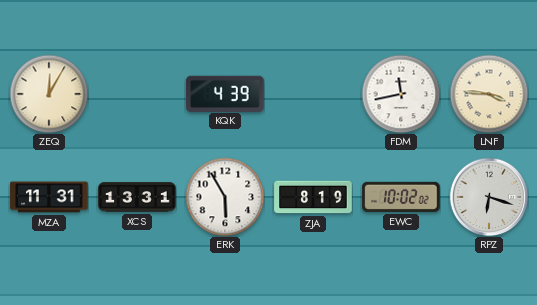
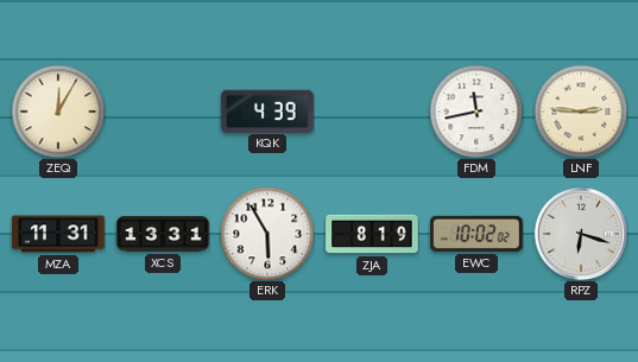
LNF: 3:46 -> 2:46 (581, 112)
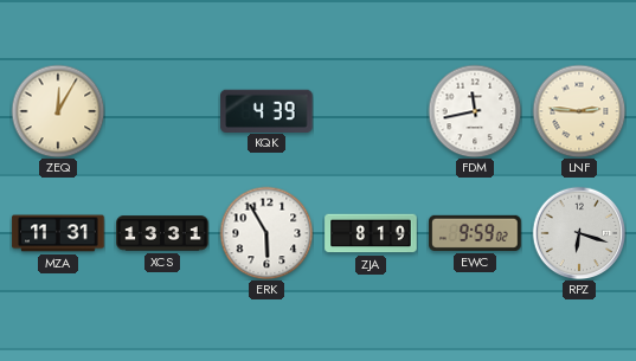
EWC: 10:02 -> 9:59 (475, 233)
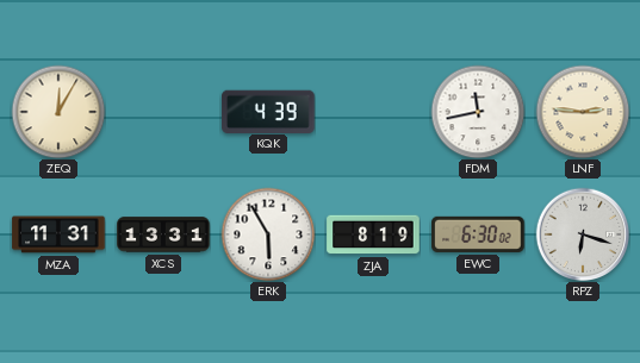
EWC: 9:59 -> 6:30 (478, 234)
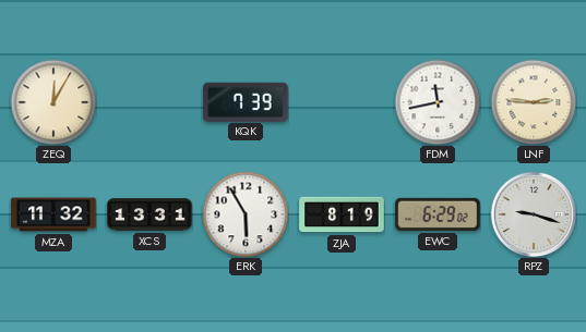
KQK: 4:39 -> 7:39 (246, 101)
MZA: 11:31 -> 11:32 (53, 214)
EWC: 6:30 -> 6:29 (438, 214)
RPZ: 6:18 -> 9:18 (534, 214)
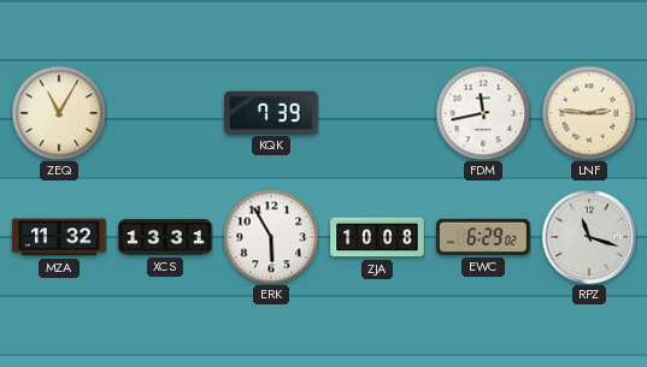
ZEQ: 12:05 -> 11:05 (59, 113)
ZJA: 8:19 -> 10:08 (377, 237)
RPZ: 9:18 -> 11:18 (589, 237)
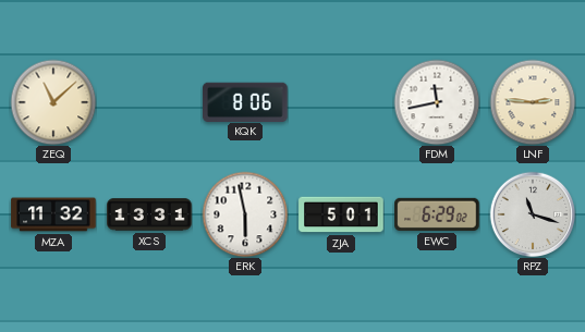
ZEQ: 11:05 -> 11:08 (53, 102)
KQK: 7:39 -> 8:06 (245, 101)
ERK: 5:55 -> 5:58 (245, 214)
ZJA: 10:08 -> 5:01 (341, 214)
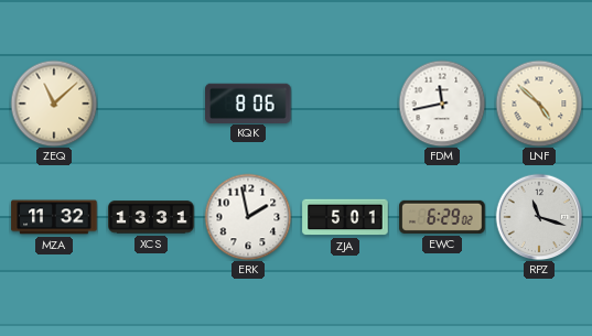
LNF: 2:46 -> 4:52 (539, 104)
ERK: 5:58 -> 1:58 (248, 217)
